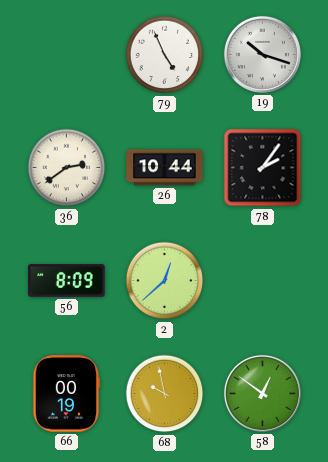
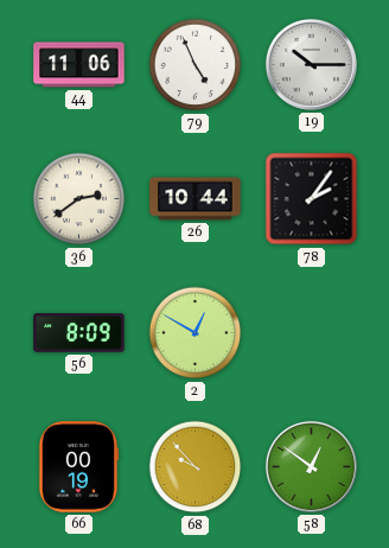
44: none -> 11:06 (79, 65)
19: 10:18 -> 10:15 (311, 64)
2: 12:38 -> 12:50 (196, 333)
68: 9:58 -> 9:53 (196, 467)
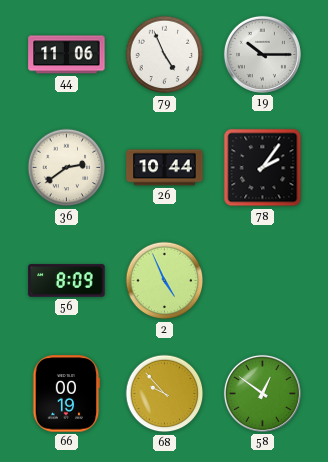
2: 12:50 -> 4:56 (165, 281)
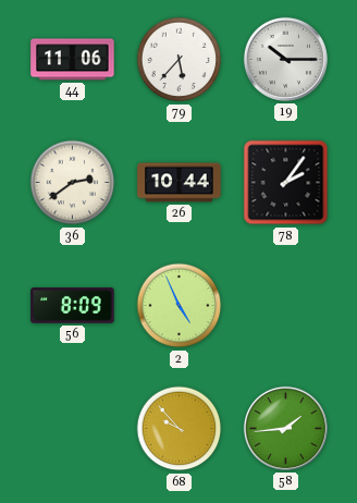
79: 4:56 -> 5:37 (180, 60)
66: 00:19 -> none (66, 394)
58: 12:51 -> 1:44 (285, 428)
